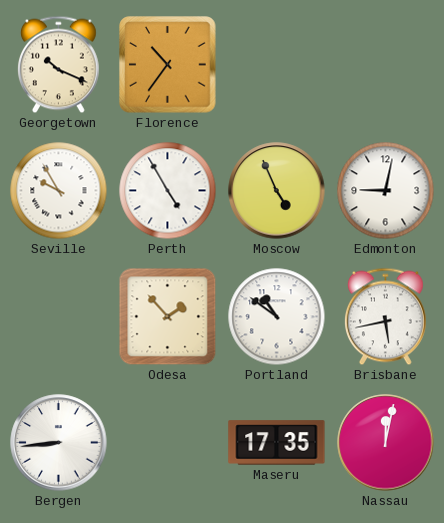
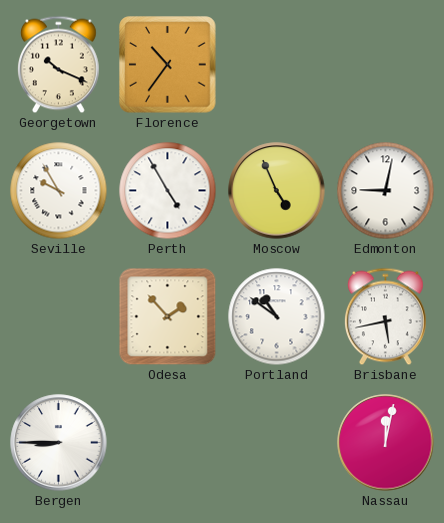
Bergen: 8:44 -> 8:45 (59, 443)
Maseru: 17:35 -> none (277, 443)
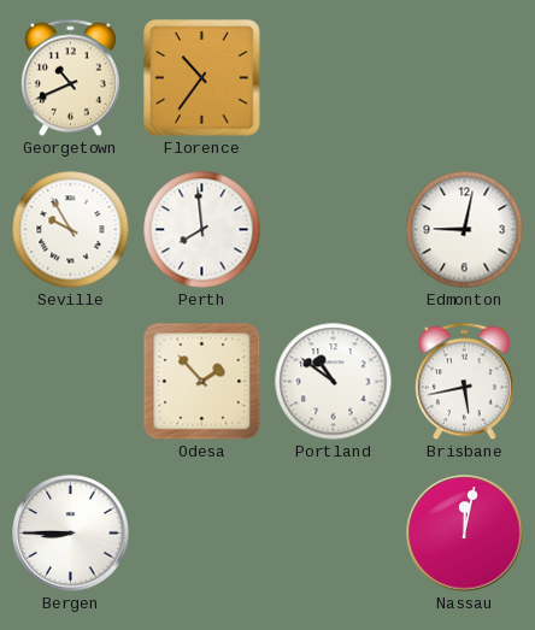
Georgetown: 10:19 -> 10:41 (70, 78)
Perth: 4:55 -> 7:59 (202, 230)
Moscow: 4:56 -> none (277, 191)
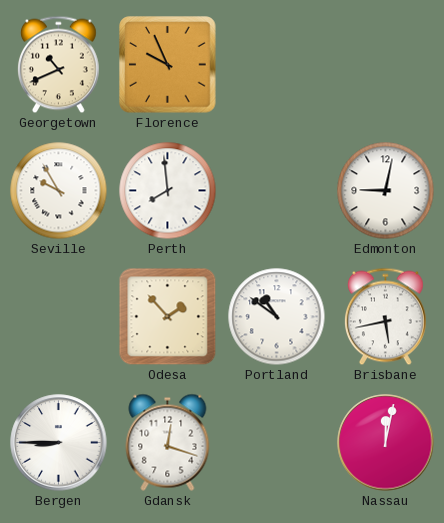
Florence: 10:36 -> 9:56 (168, 65)
Gdansk: none -> 12:18 (168, 442)
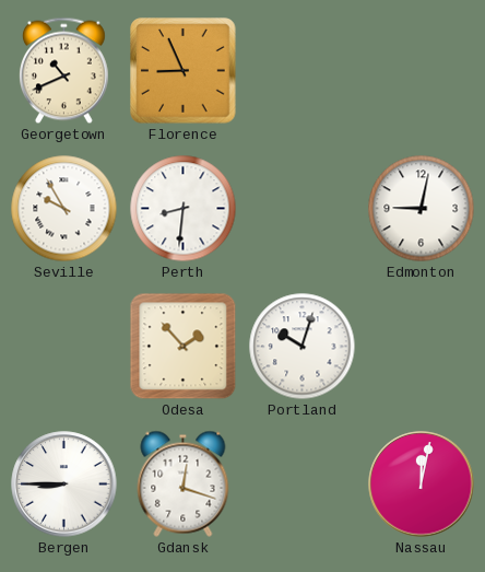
Florence: 9:56 -> 8:56 (184, 71)
Perth: 7:59 -> 8:31 (184, 209)
Portland: 10:51 -> 10:03 (303, 347)
Brisbane: 5:43 -> none (385, 317)
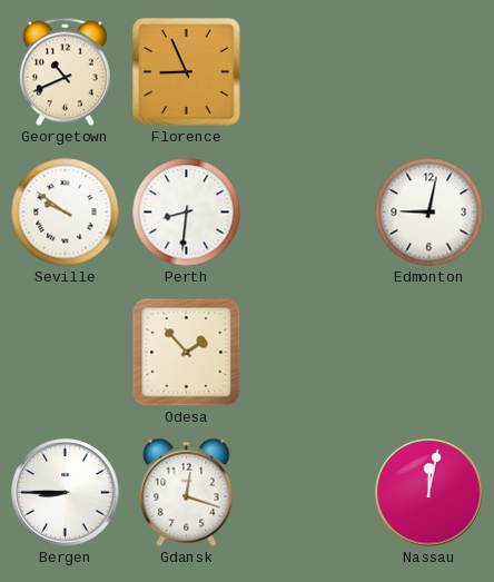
Seville: 9:55 -> 9:51 (66, 213)
Portland: 10:03 -> none (303, 347)
